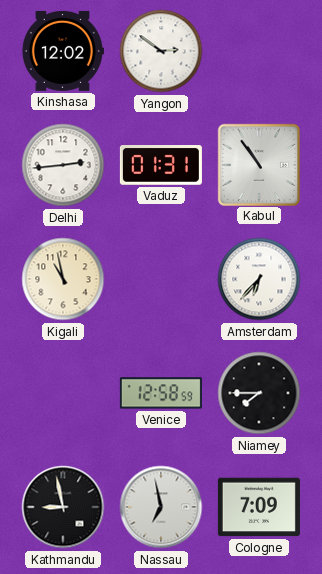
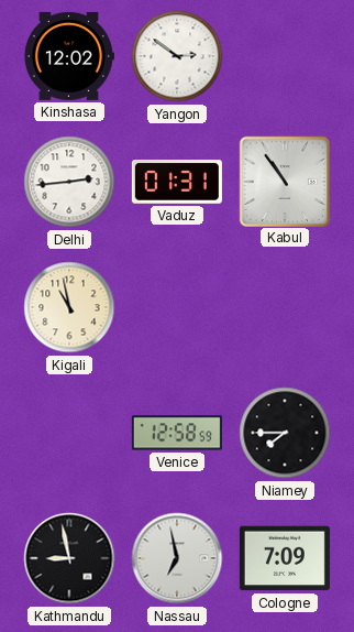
Amsterdam: 6:37 -> none (259, 279)
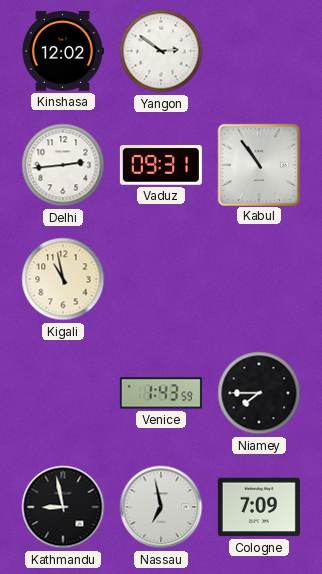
Vaduz: 01:31 -> 09:31 (161, 166)
Venice: 12:58 -> 1:43 (161, 393)
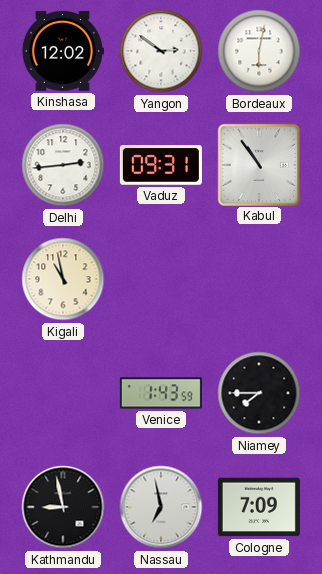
Bordeaux: none -> 6:02 (259, 51)
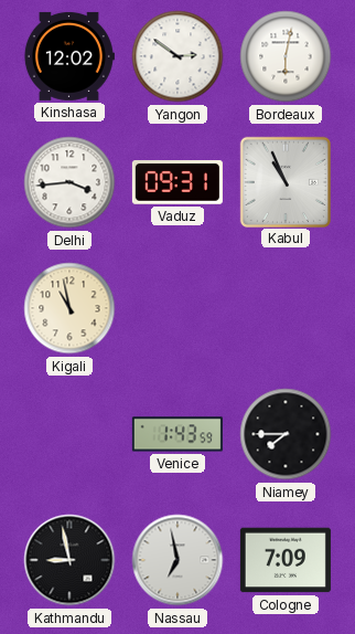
Delhi: 2:44 -> 3:44 (69, 182)
Kabul: 10:54 -> 10:56 (284, 181)
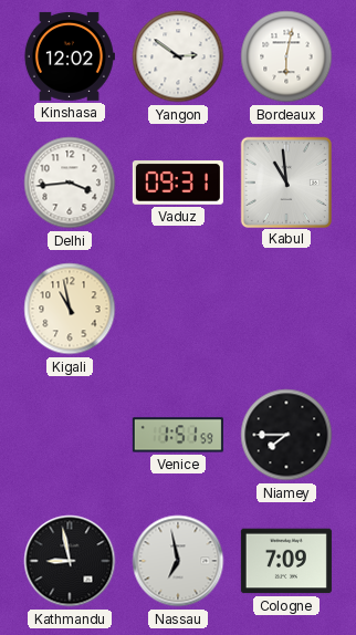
Kabul: 10:56 -> 10:59 (285, 181)
Venice: 1:43 -> 1:51 (178, 435)
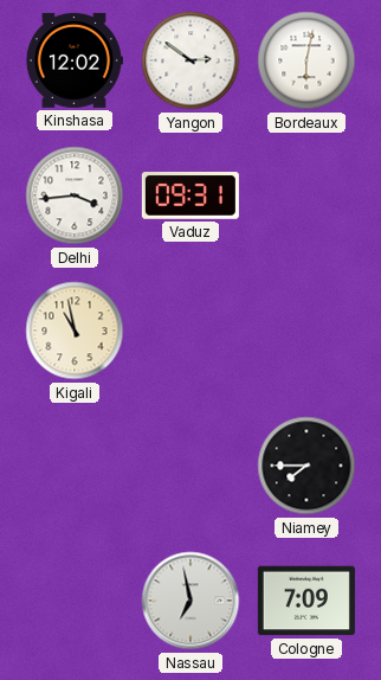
Kabul: 10:59 -> none (285, 181)
Venice: 1:51 -> none (178, 435)
Kathmandu: 8:58 -> none (70, 561)
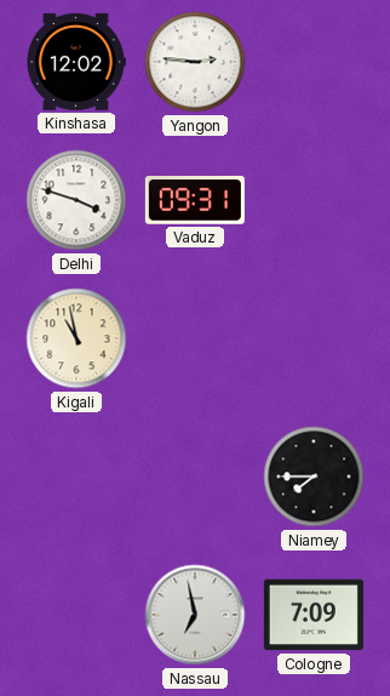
Yangon: 2:51 -> 2:46 (195, 62)
Bordeaux: 6:02 -> none (306, 60)
Delhi: 3:44 -> 3:48 (76, 200)
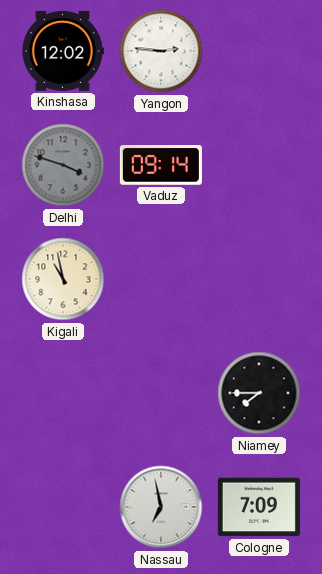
Delhi dial: white -> grey (63, 165)
Vaduz: 09:31 -> 09:14 (161, 166)
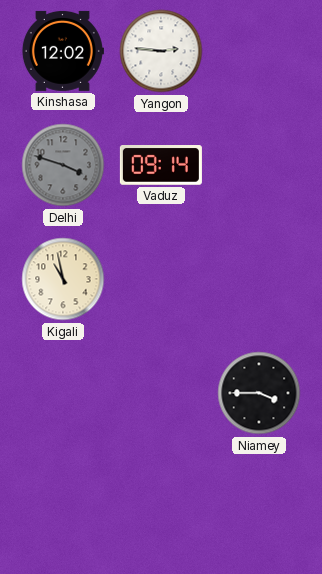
Niamey: 7:45 -> 3:45 (259, 393)
Nassau: 6:58 -> none (161, 507)
Cologne: 7:09 -> none (259, 507)
